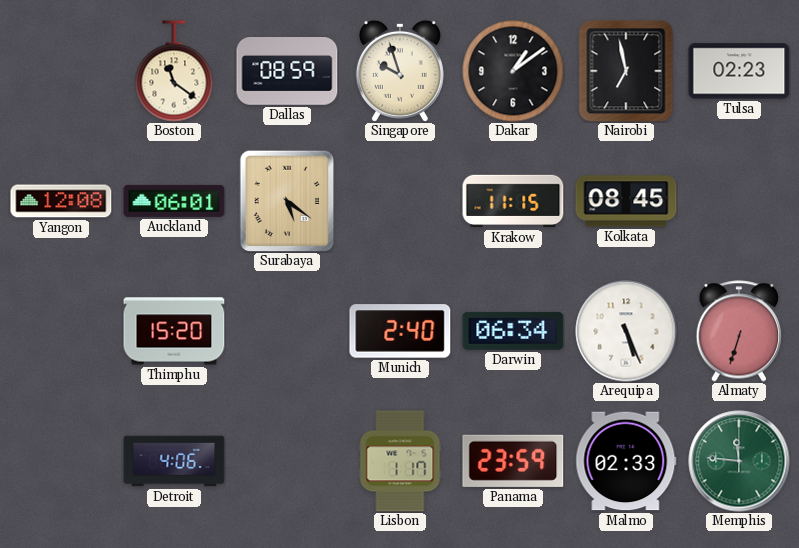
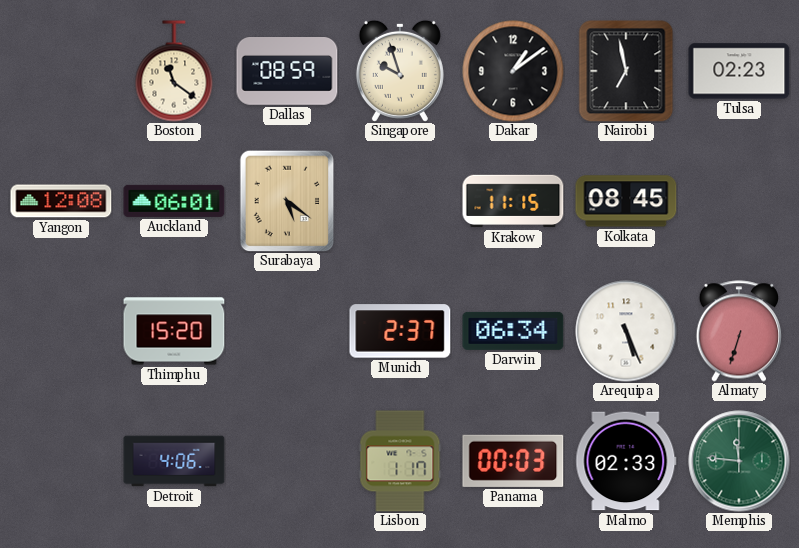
Munich: 2:40 -> 2:37 (400, 331)
Panama: 23:59 -> 00:03 (513, 461)
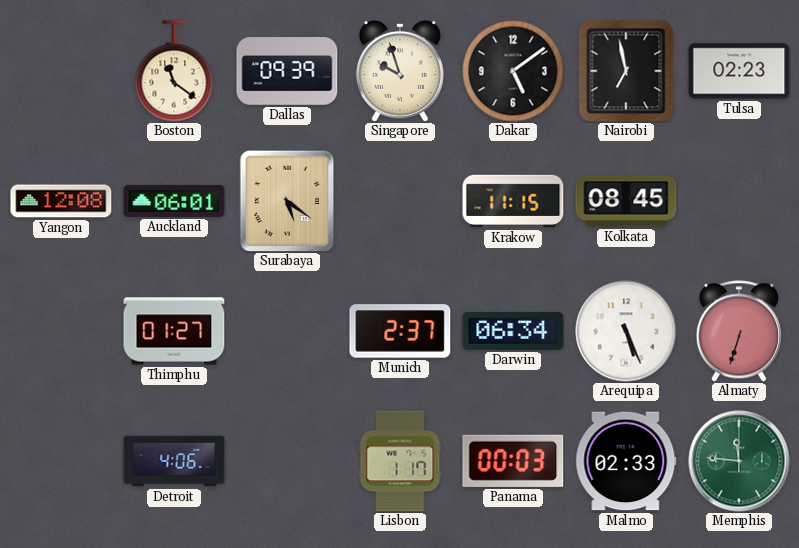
Dallas: 08:59 -> 09:39 (287, 72)
Dakar: 1:09 -> 5:09 (513, 71)
Thimphu: 15:20 -> 01:27 (174, 331)
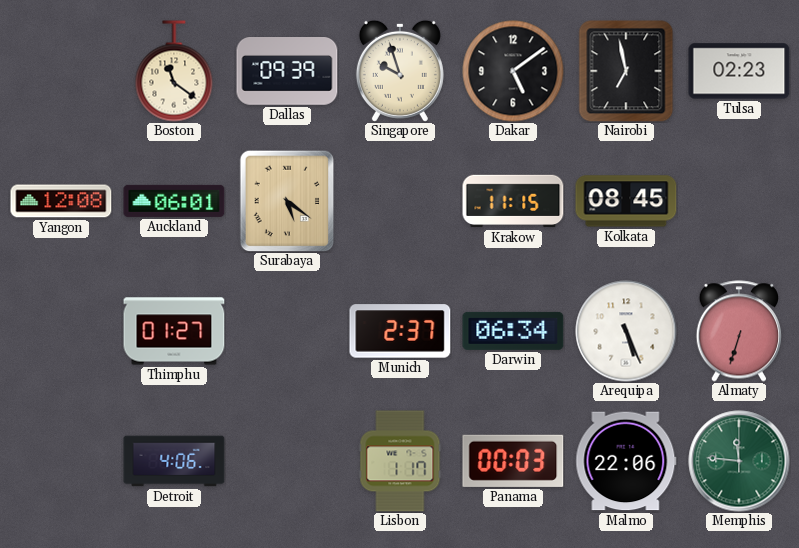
Malmo: 02:33 -> 22:06 (626, 461)
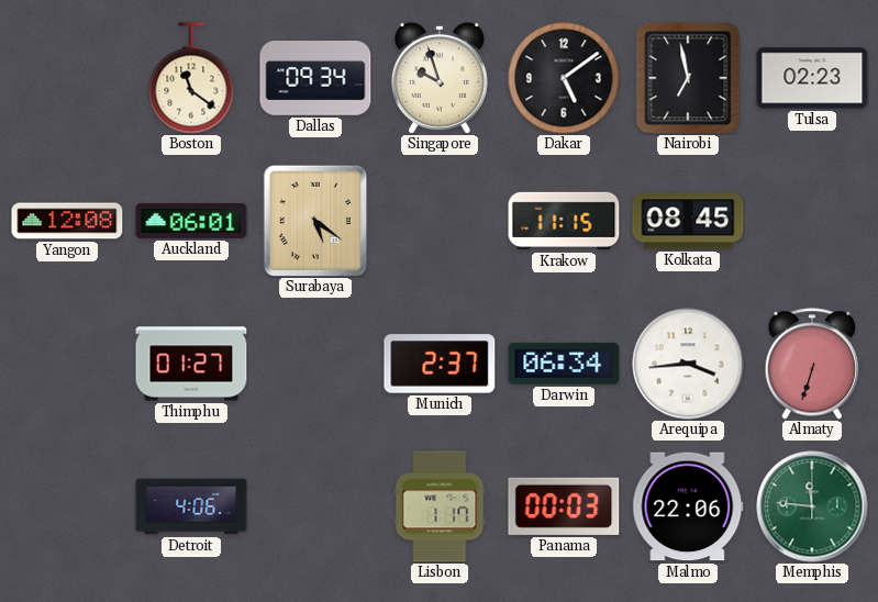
Dallas: 09:39 -> 09:34 (315, 79)
Arequipa: 5:26 -> 3:44 (688, 364)
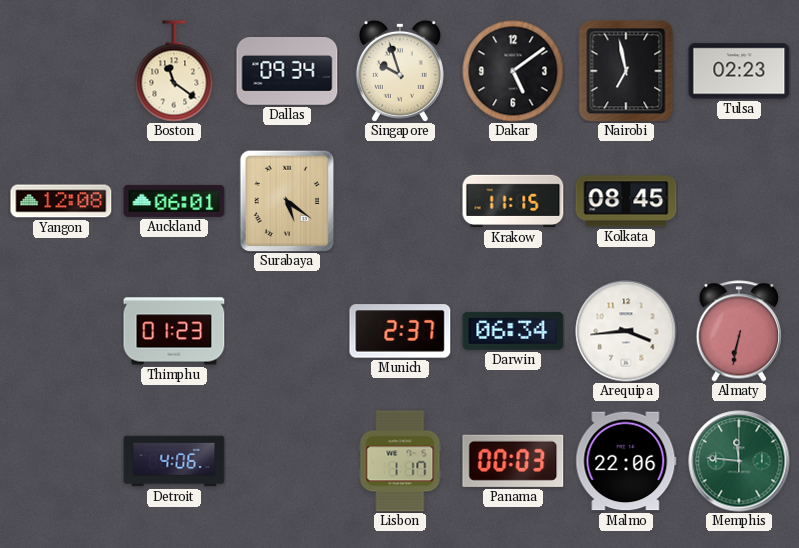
Thimphu: 01:27 -> 01:23 (174, 331)
Almaty: 6:33 -> 6:32 (738, 331)
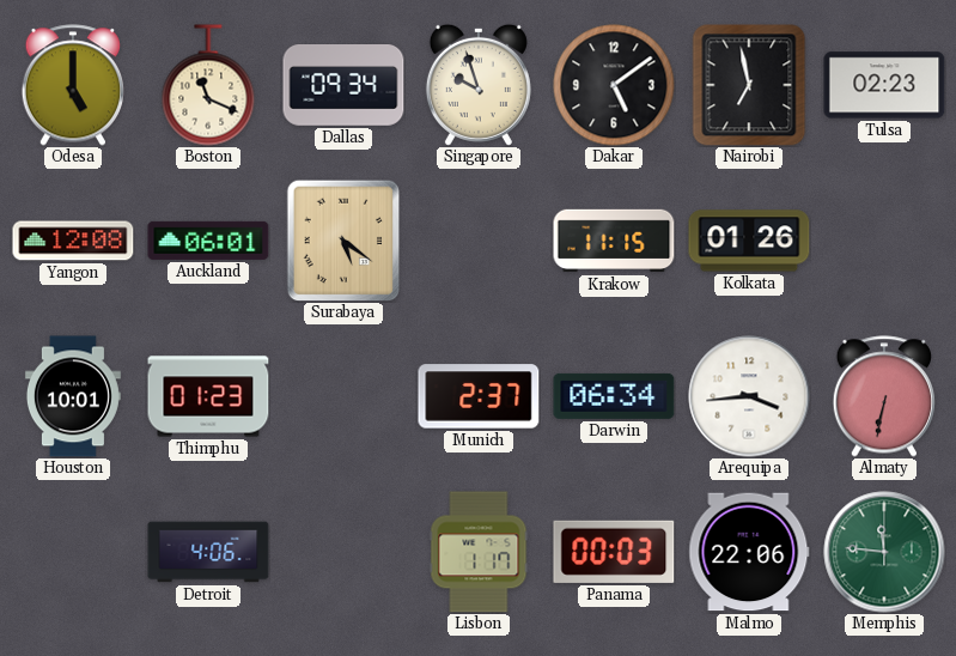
Odesa: none -> 5:00 (72, 85)
Boston: 11:21 -> 11:19 (208, 85)
Kolkata: 08:45 -> 01:26 (749, 241)
Houston: none -> 10:01 (73, 396)
